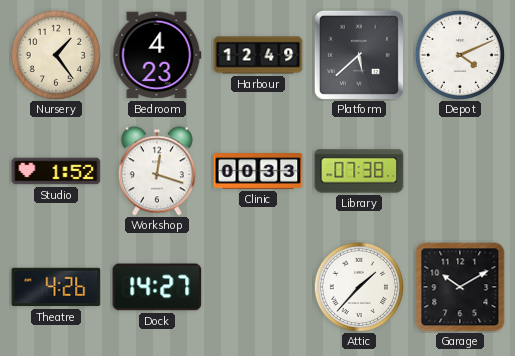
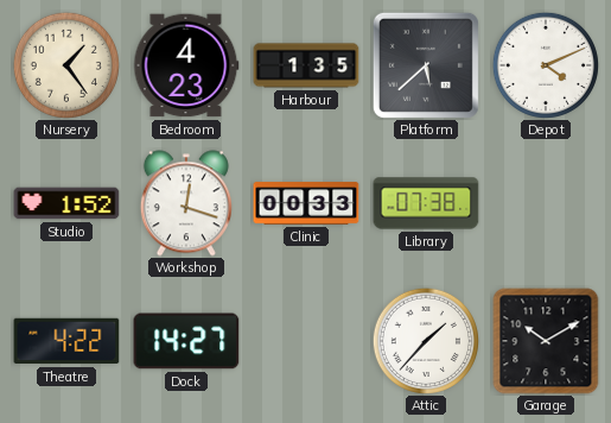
Harbour: 12:49 -> 1:35 (306, 65)
Theatre: 4:26 -> 4:22 (66, 341)
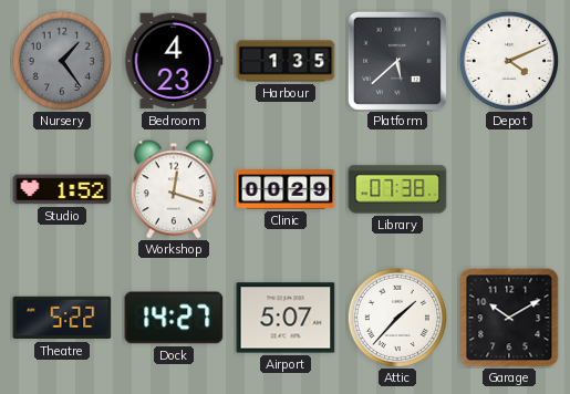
Nursery dial: cream -> grey (62, 61)
Clinic: 00:33 -> 00:29 (286, 189)
Theatre: 4:22 -> 5:22 (62, 318)
Airport: none -> 5:07 (286, 318)
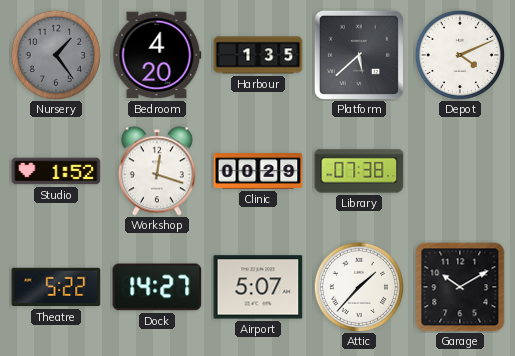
Bedroom: 4:23 -> 4:20 (157, 55)
